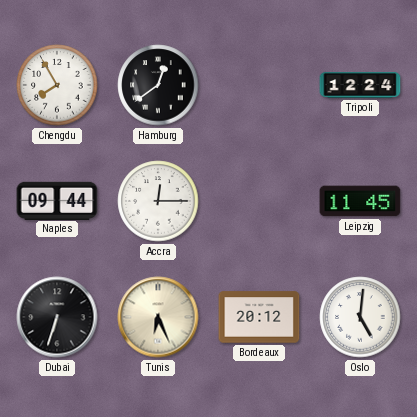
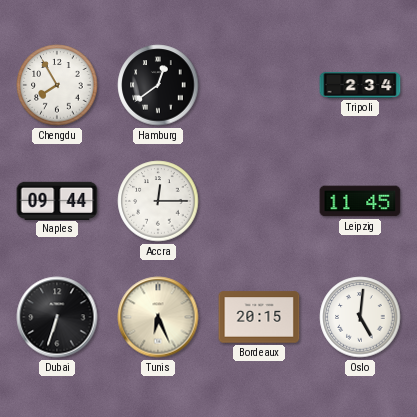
Tripoli: 12:24 -> 2:34 (360, 85)
Bordeaux: 20:12 -> 20:15 (259, 317)
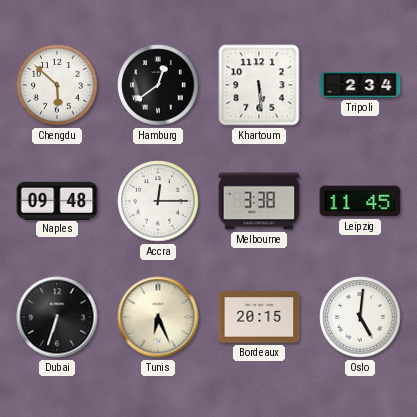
Chengdu: 7:55 -> 5:52 (57, 85)
Khartoum: none -> 5:29 (259, 85)
Naples: 09:44 -> 09:48 (57, 200)
Melbourne: none -> 3:38 (259, 201)
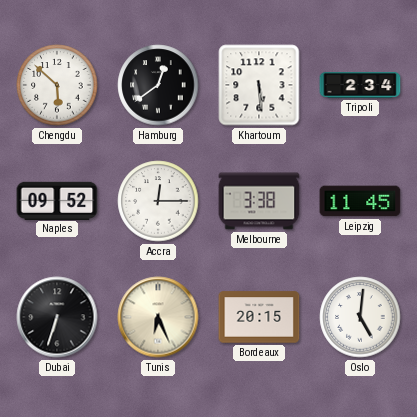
Naples: 09:48 -> 09:52 (57, 200)
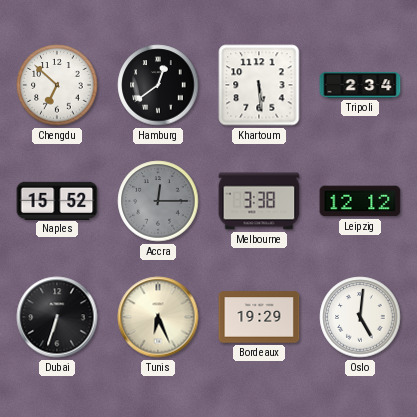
Chengdu: 5:52 -> 6:52 (57, 85)
Naples: 09:52 -> 15:52 (57, 200)
Accra dial: white -> grey (158, 201)
Leipzig: 11:45 -> 12:12 (360, 201)
Bordeaux: 20:15 -> 19:29 (259, 317)
